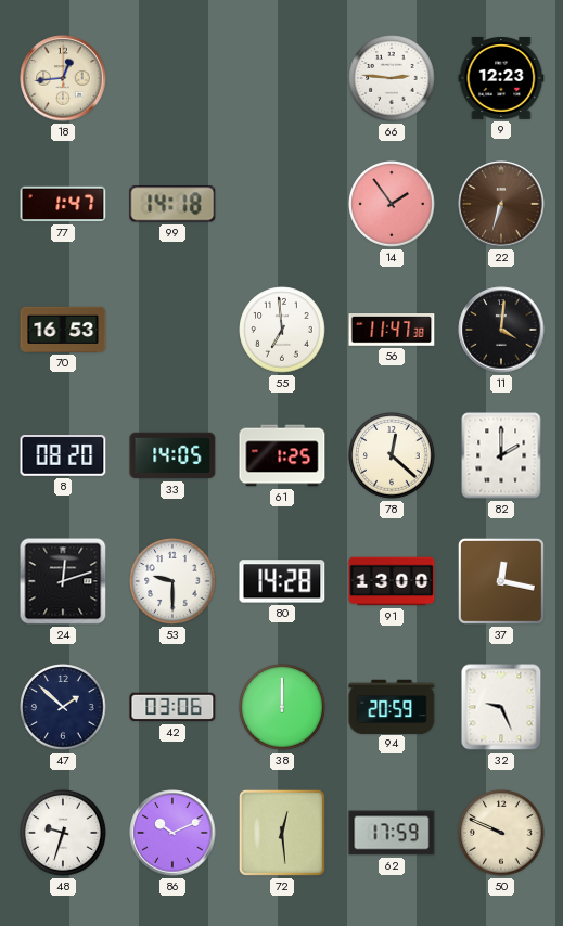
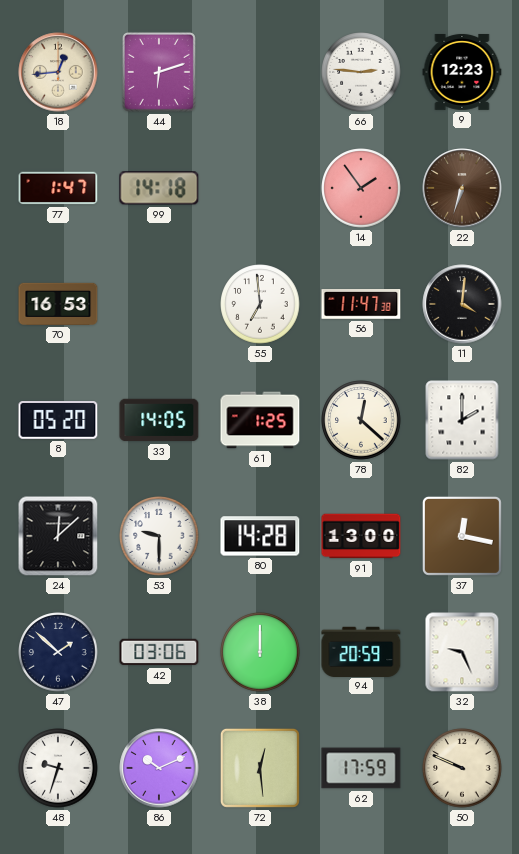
44: none -> 6:12 (159, 72)
8: 08:20 -> 05:20 (58, 421)
24: 12:12 -> 12:08 (58, 536)
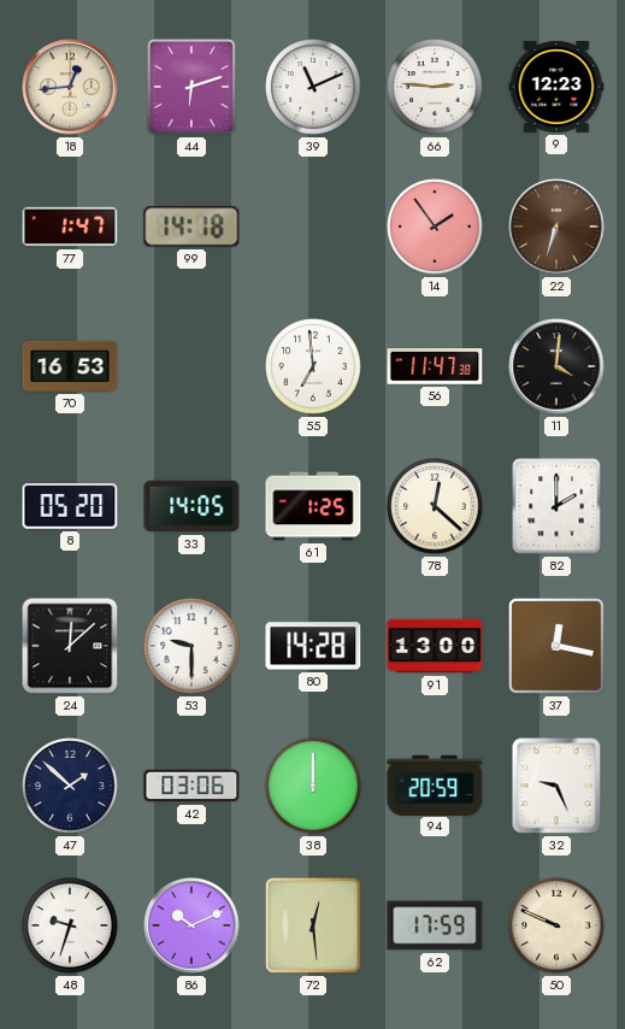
39: none -> 11:11 (313, 87)
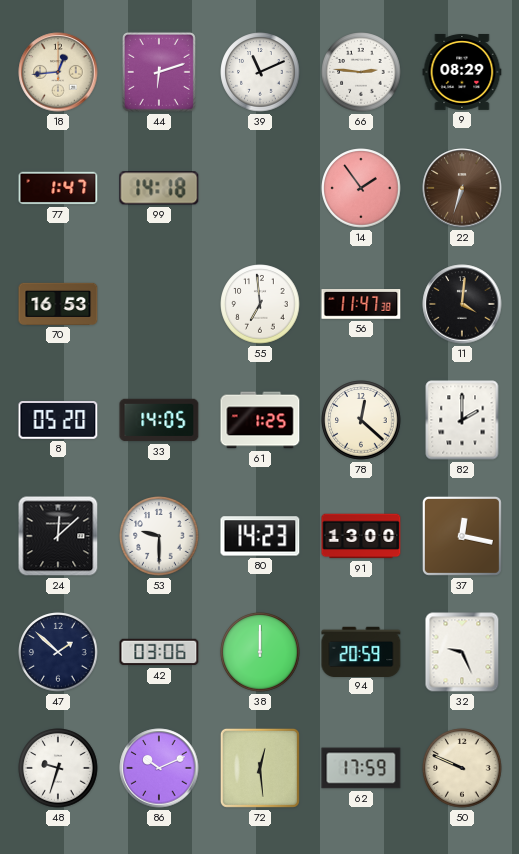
9: 12:23 -> 08:29 (462, 72)
80: 14:28 -> 14:23 (260, 536)
